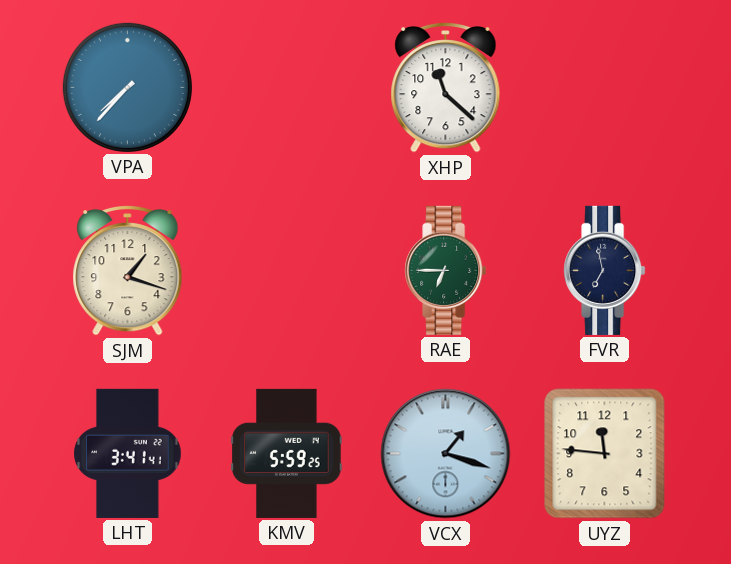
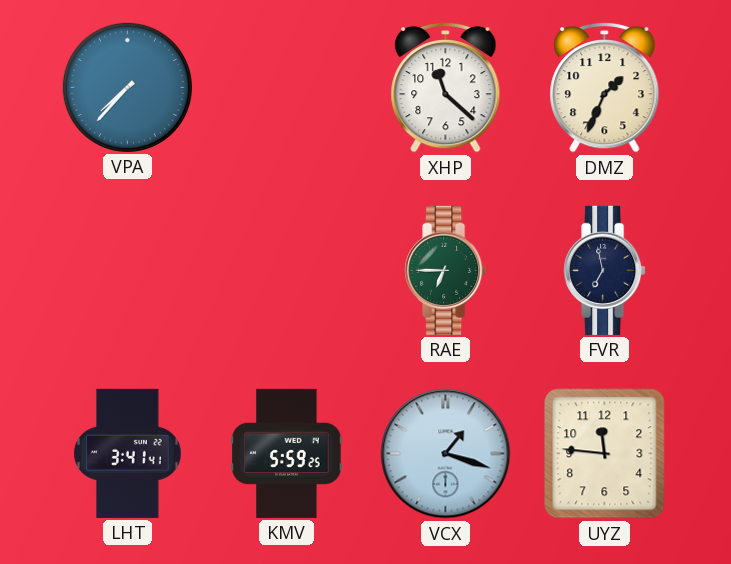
DMZ: none -> 1:34 (605, 87)
SJM: 1:18 -> none (128, 270)
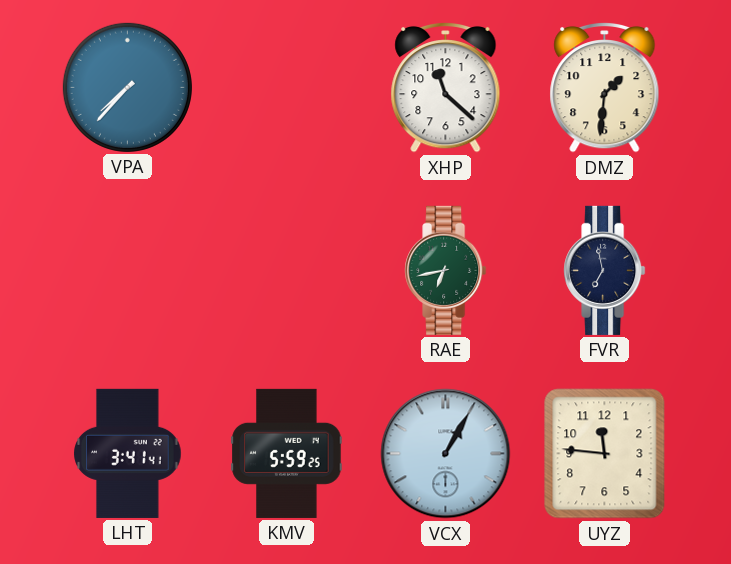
DMZ: 1:34 -> 1:31 (605, 87)
RAE: 6:45 -> 6:43 (446, 270)
VCX: 1:18 -> 1:05 (446, 454)
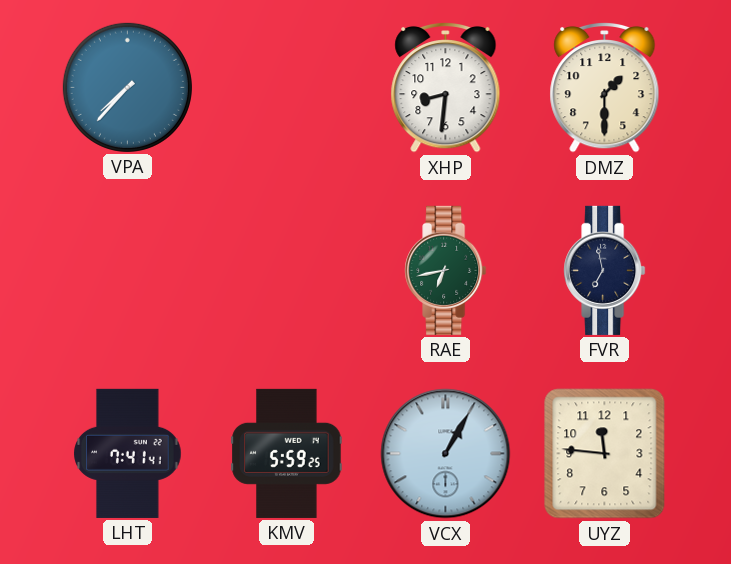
XHP: 11:22 -> 8:31 (446, 87)
DMZ: 1:31 -> 1:30 (605, 87)
LHT: 3:41 -> 7:41 (128, 453)
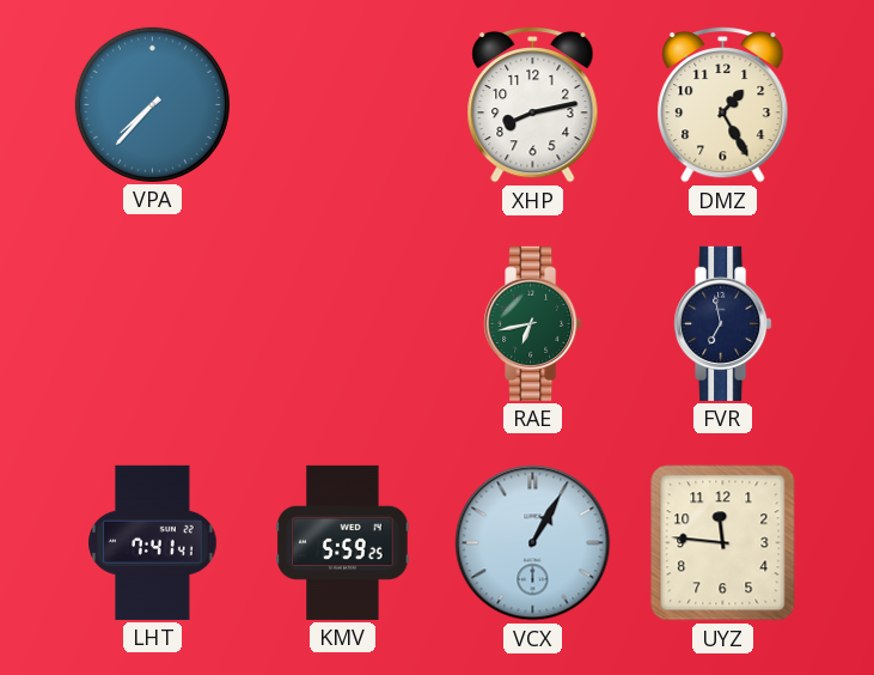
XHP: 8:31 -> 8:13 (533, 104)
DMZ: 1:30 -> 1:25 (723, 104)
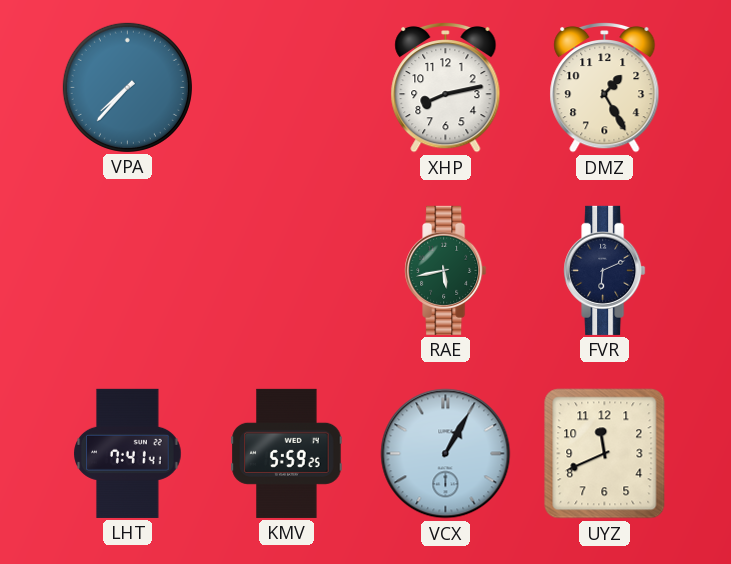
RAE: 6:43 -> 5:43 (446, 270)
FVR: 6:58 -> 6:11 (605, 270)
UYZ: 11:46 -> 11:41 (605, 454)
